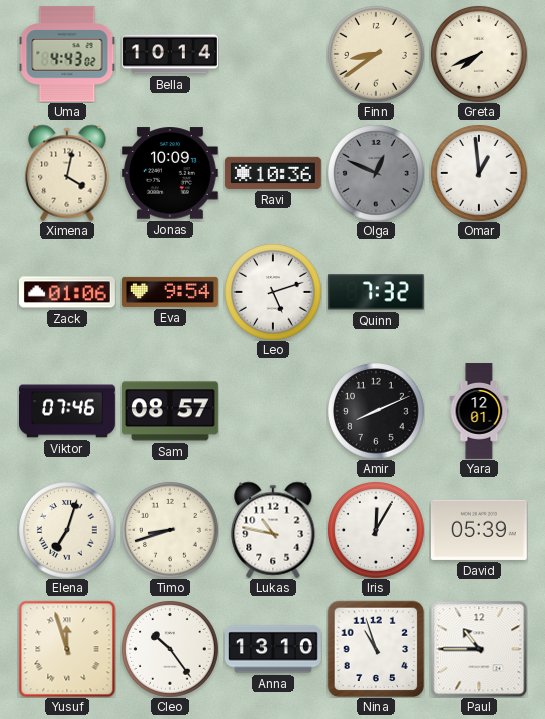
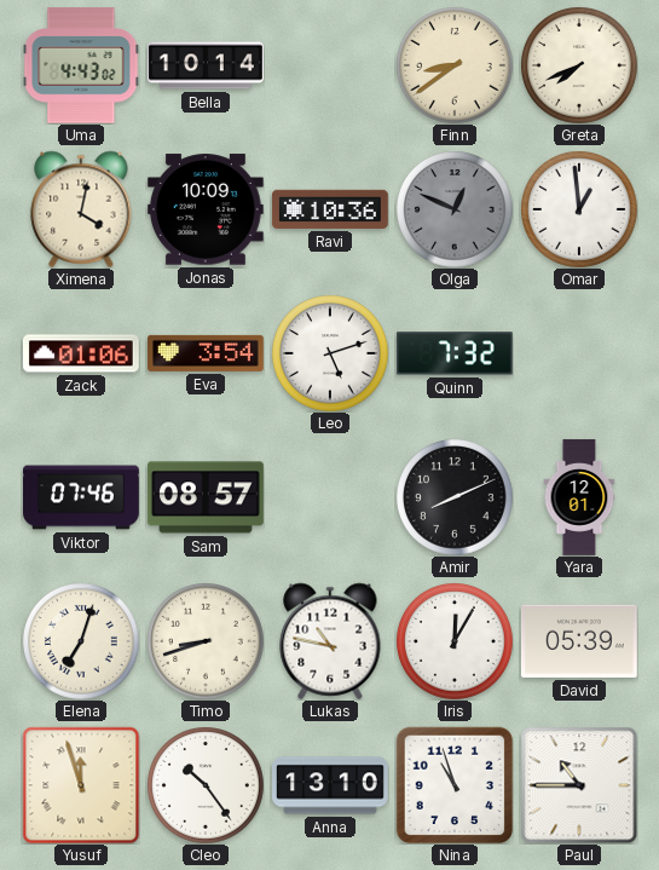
Eva: 9:54 -> 3:54 (207, 353)
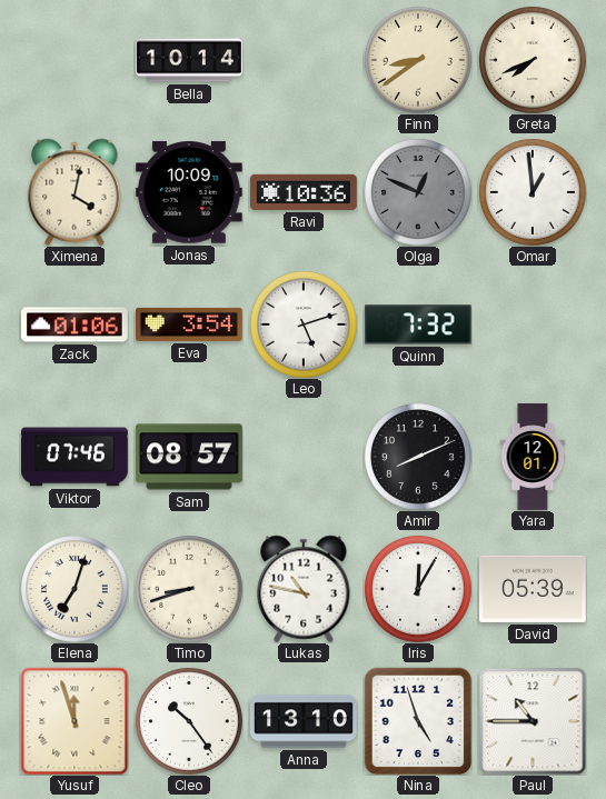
Uma: 4:43 -> none (81, 65)
Nina: 10:57 -> 4:57 (418, 721)
